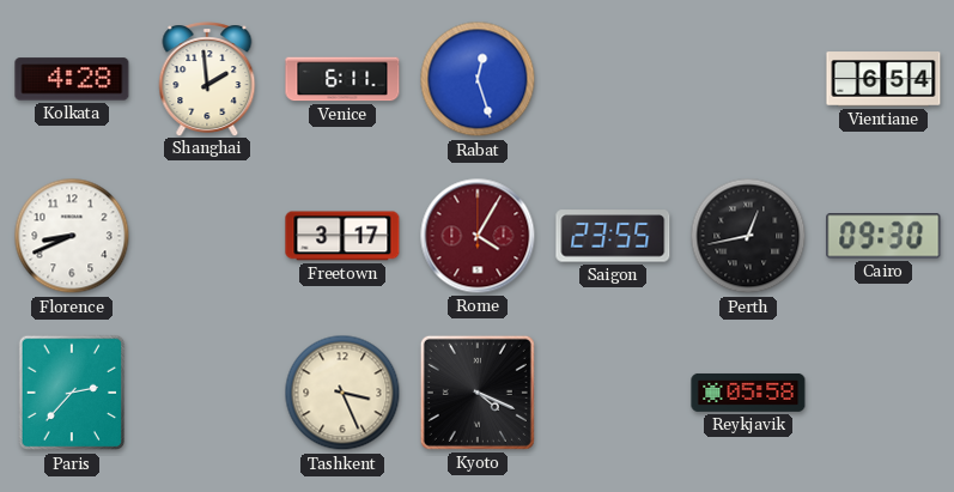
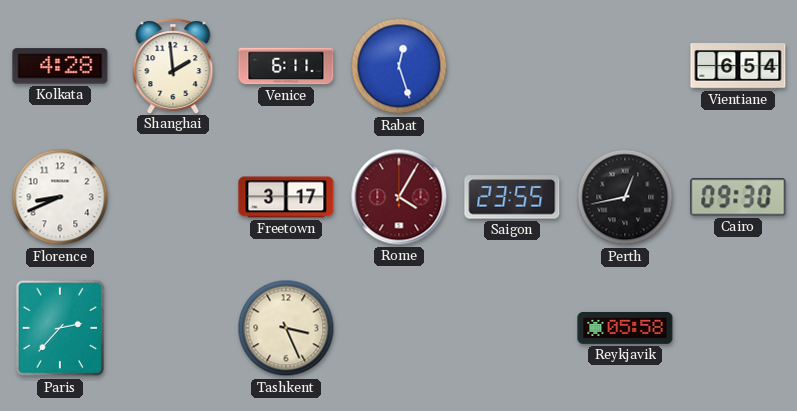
Kyoto: 4:19 -> none (478, 393)
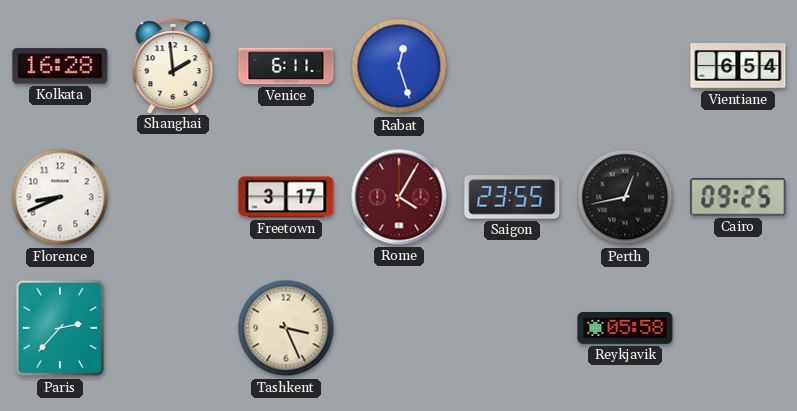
Kolkata: 4:28 -> 16:28 (60, 66)
Cairo: 09:30 -> 09:25 (738, 197)
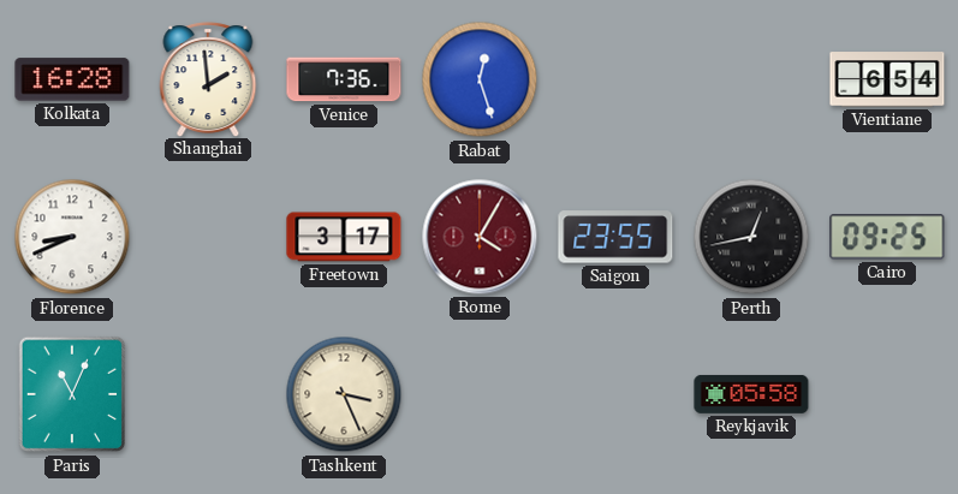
Venice: 6:11 -> 7:36 (344, 79)
Paris: 2:37 -> 11:04 (72, 394)
